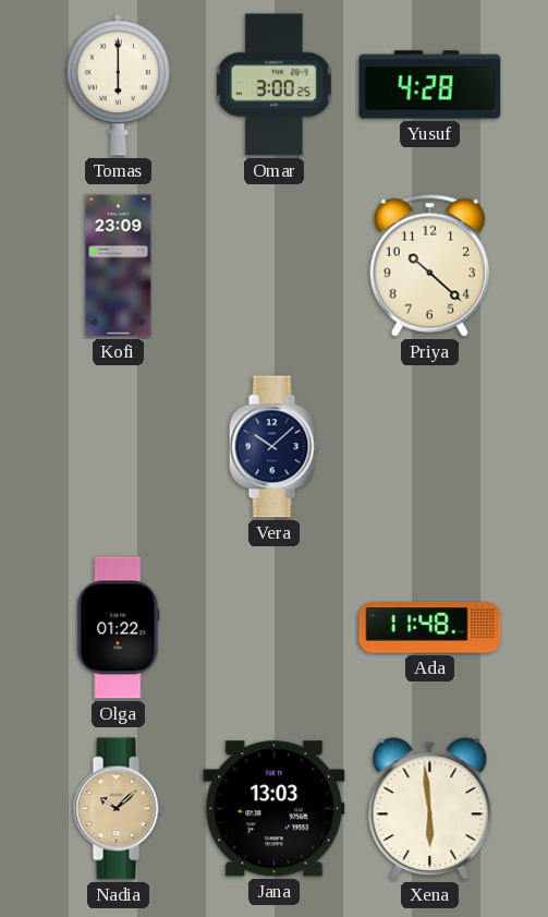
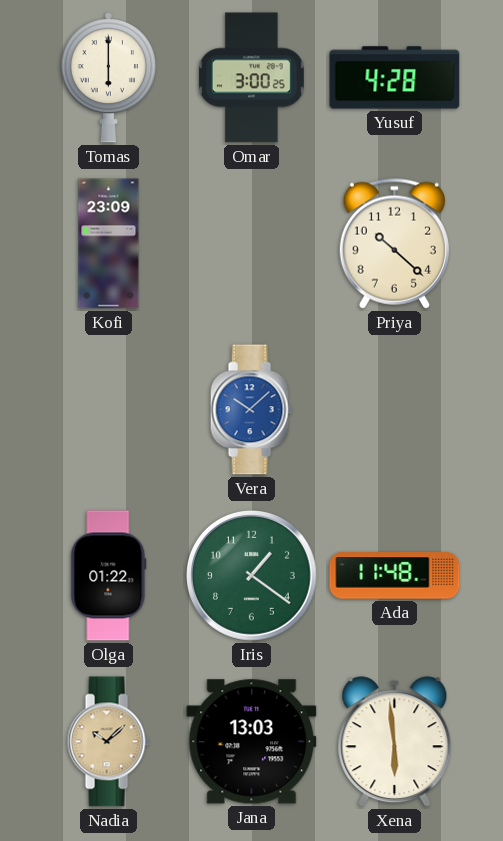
Vera dial: navy -> blue (251, 410)
Iris: none -> 1:21 (251, 575)
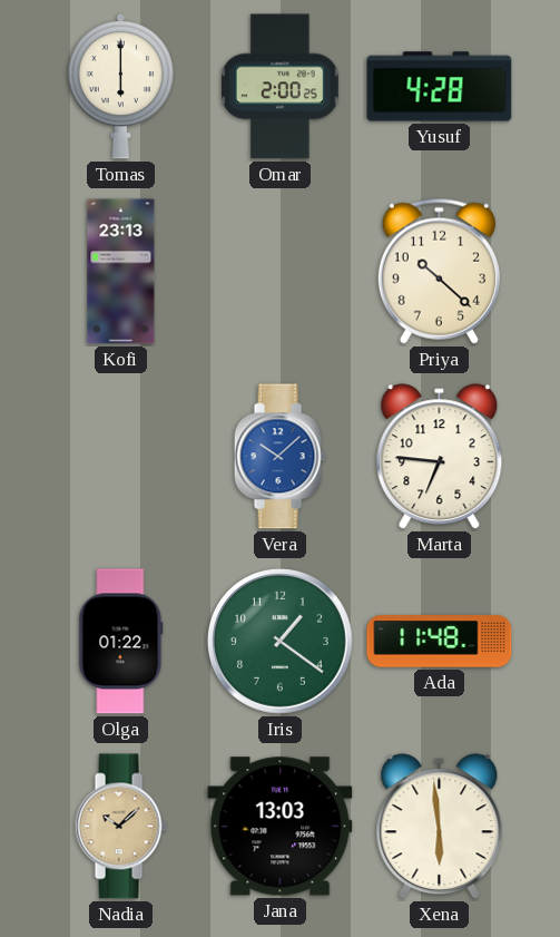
Omar: 3:00 -> 2:00 (279, 87)
Kofi: 23:09 -> 23:13 (121, 272)
Marta: none -> 6:46 (440, 457)
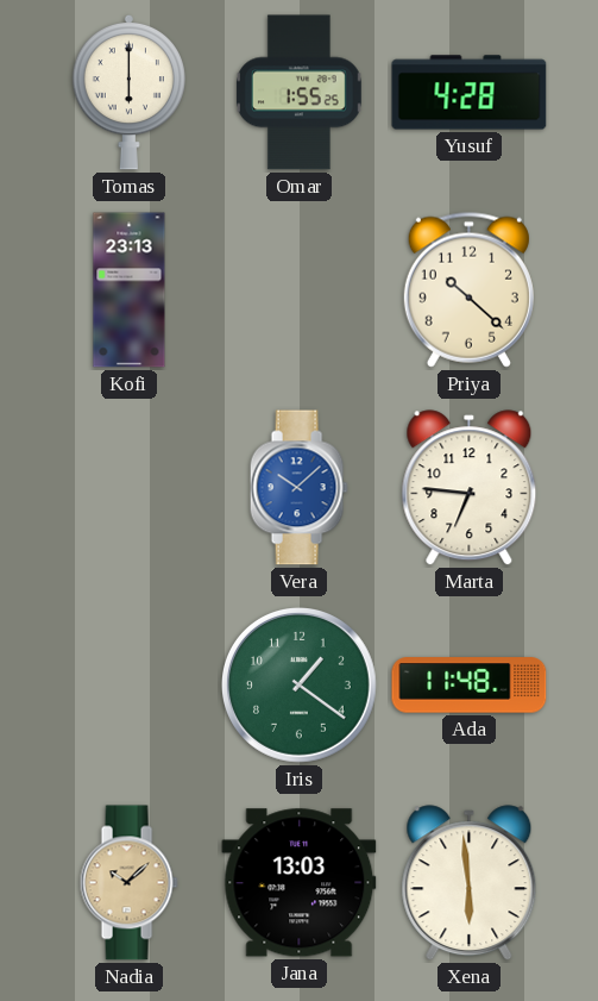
Omar: 2:00 -> 1:55 (298, 93)
Olga: 01:22 -> none (121, 642)
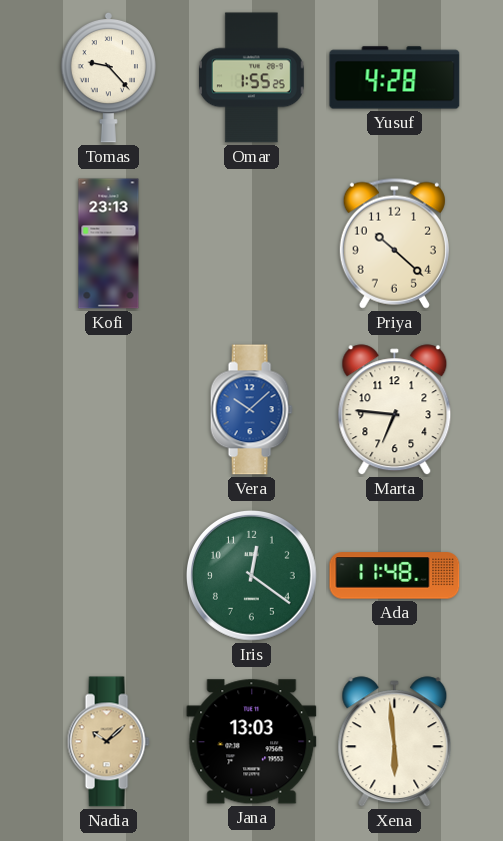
Tomas: 6:00 -> 9:23 (108, 77)
Iris: 1:21 -> 12:21 (251, 575)
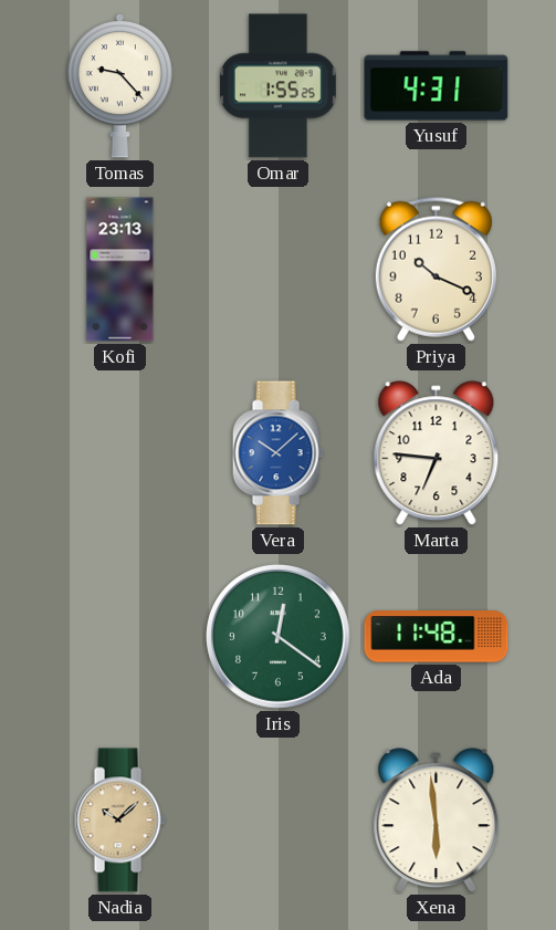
Yusuf: 4:28 -> 4:31 (437, 86)
Priya: 10:22 -> 10:19 (436, 269)
Jana: 13:03 -> none (252, 742)
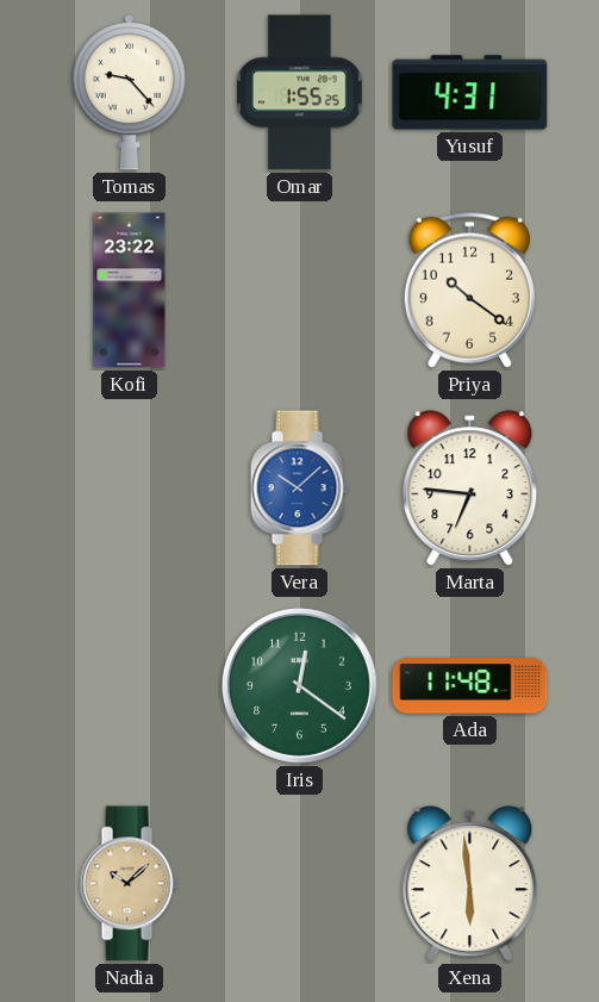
Kofi: 23:13 -> 23:22 (130, 291)
Priya: 10:19 -> 10:21 (469, 290)
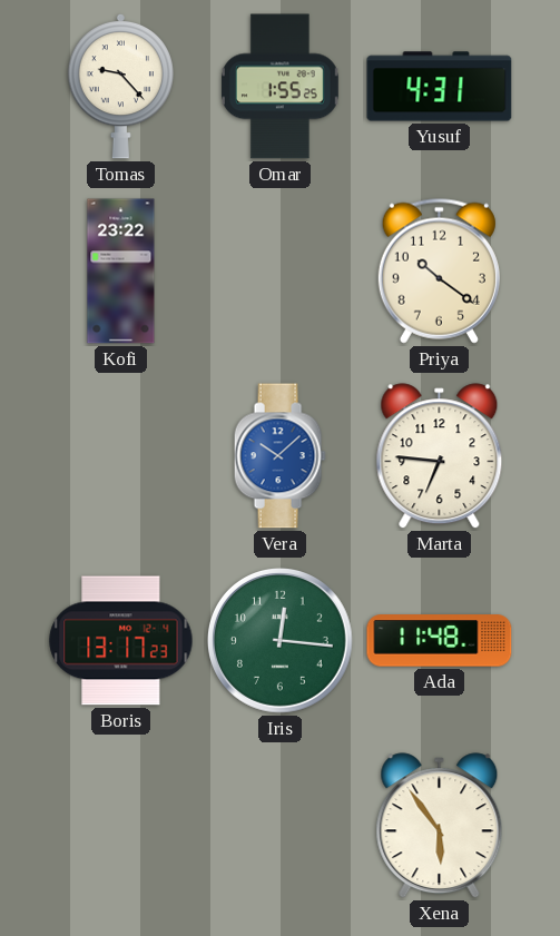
Boris: none -> 13:17 (121, 641)
Iris: 12:21 -> 12:16 (279, 640)
Nadia: 10:08 -> none (129, 884)
Xena: 5:59 -> 5:54 (440, 826)
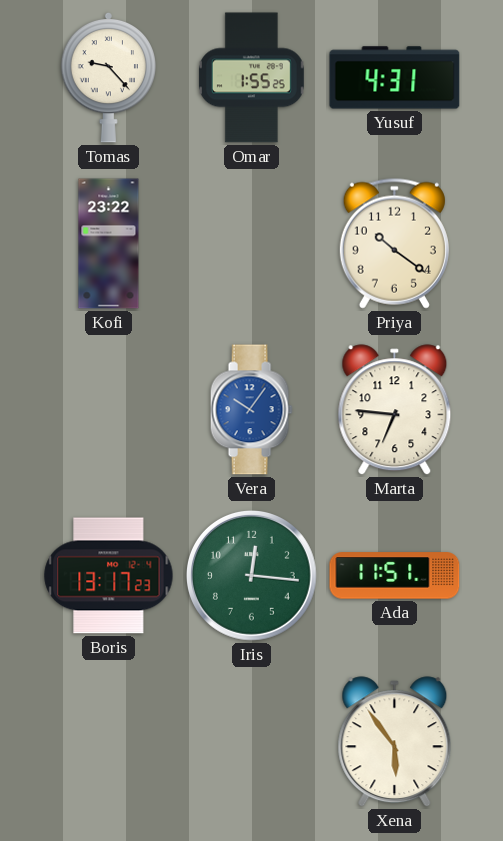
Vera: 10:08 -> 10:06 (251, 410)
Ada: 11:48 -> 11:51 (395, 576)
